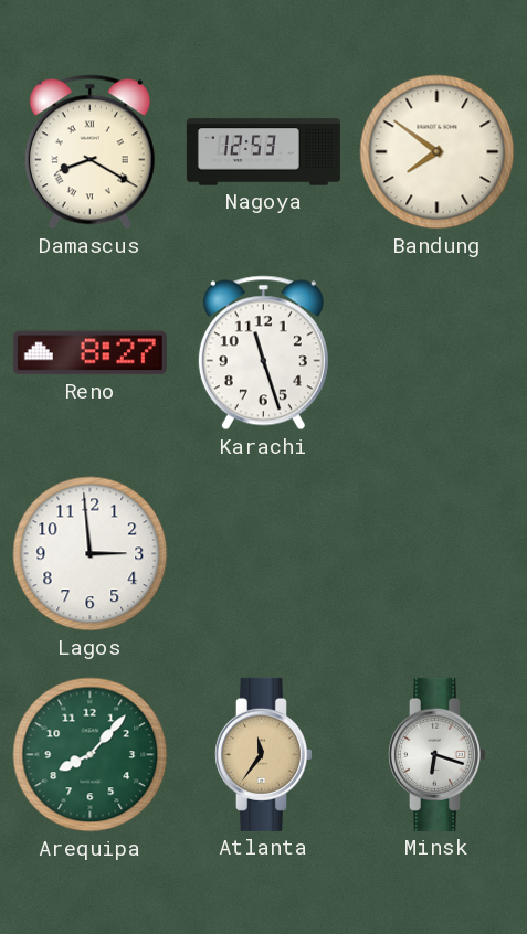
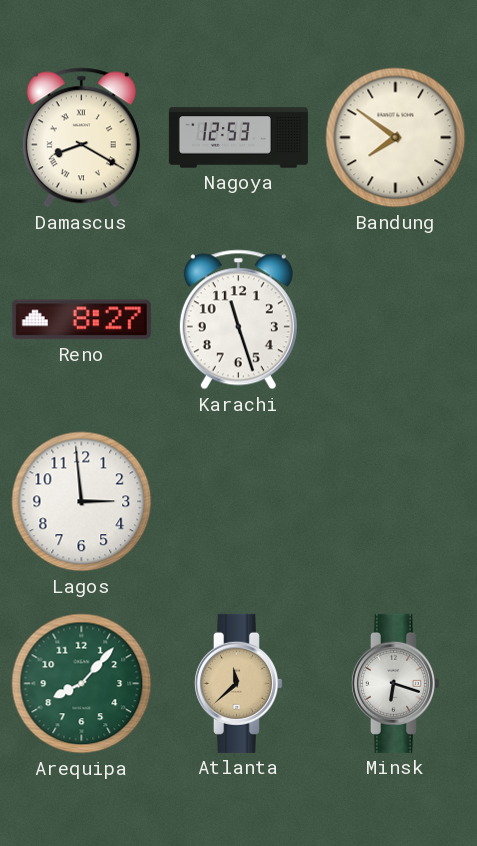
Atlanta: 11:36 -> 11:38 (238, 683)
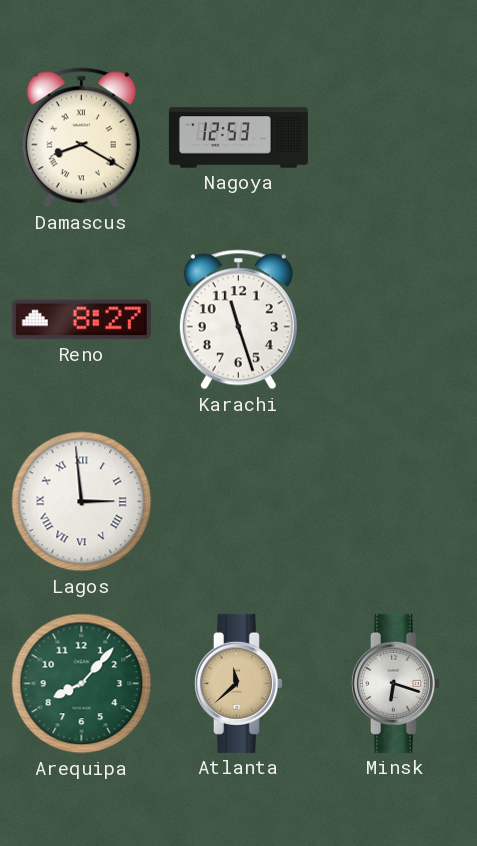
Bandung: 7:51 -> none (396, 138)
Lagos numerals: Arabic -> Roman (82, 502)
